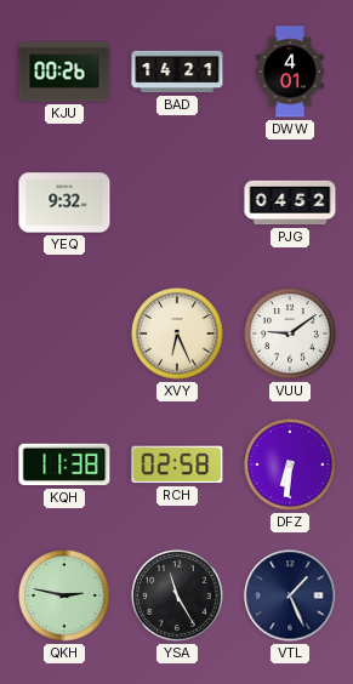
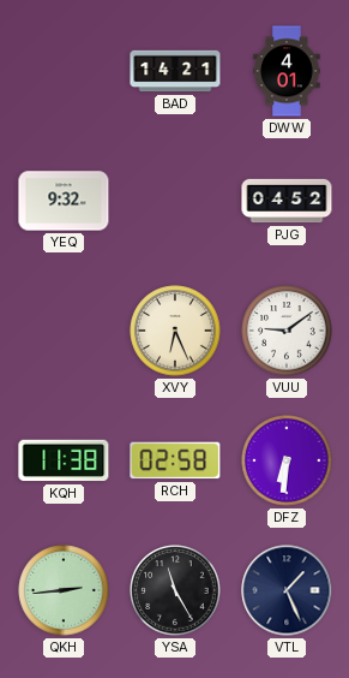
KJU: 00:26 -> none (64, 72)
QKH: 2:47 -> 2:44 (64, 590)
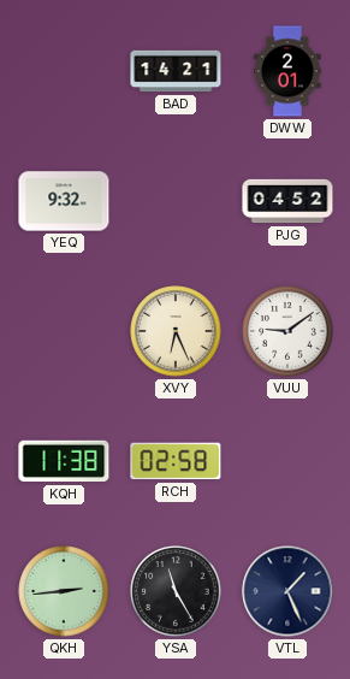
DWW: 4:01 -> 2:01 (287, 71)
DFZ: 6:31 -> none (287, 460)
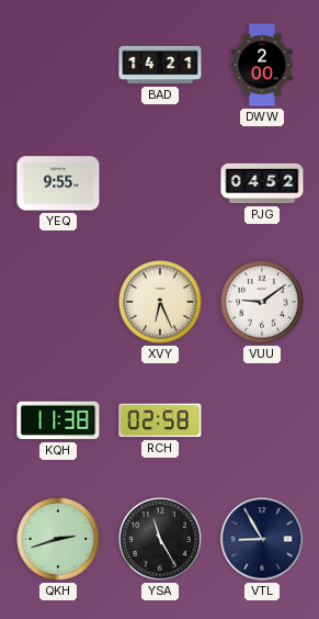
DWW: 2:01 -> 2:00 (262, 65)
YEQ: 9:32 -> 9:55 (58, 183)
QKH: 2:44 -> 2:42 (58, 539)
VTL: 1:26 -> 8:55 (262, 539)
